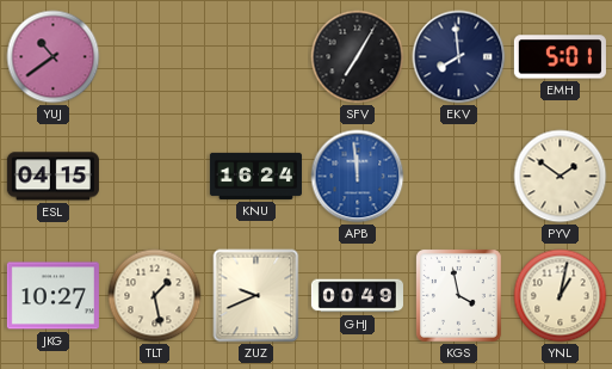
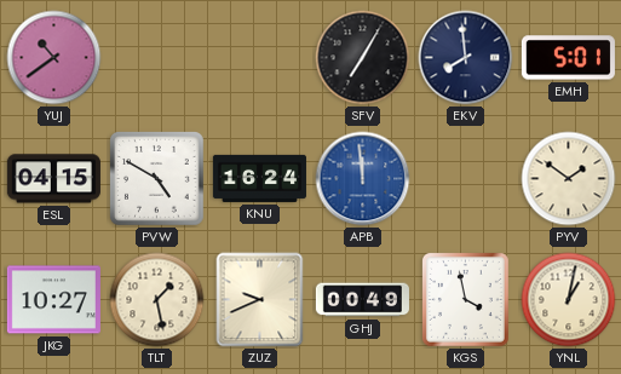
PVW: none -> 4:50 (157, 179)
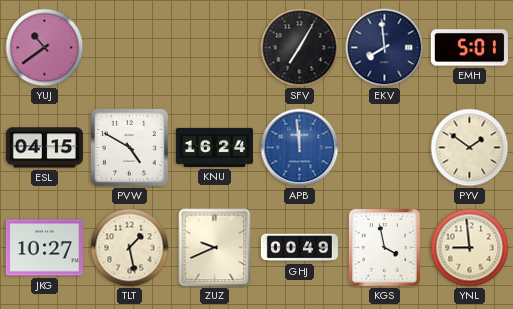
YNL: 1:02 -> 8:59 (470, 248)
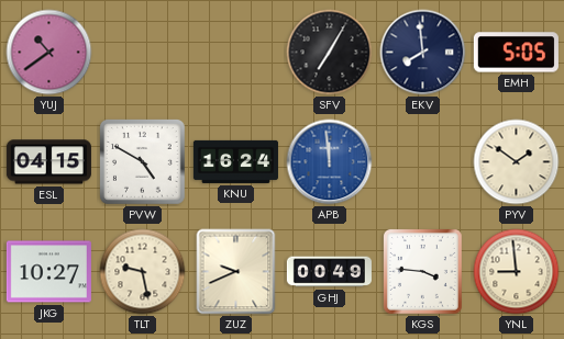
EMH: 5:01 -> 5:05 (516, 53)
TLT: 1:28 -> 9:28 (143, 272)
KGS: 3:58 -> 3:46 (422, 271)
